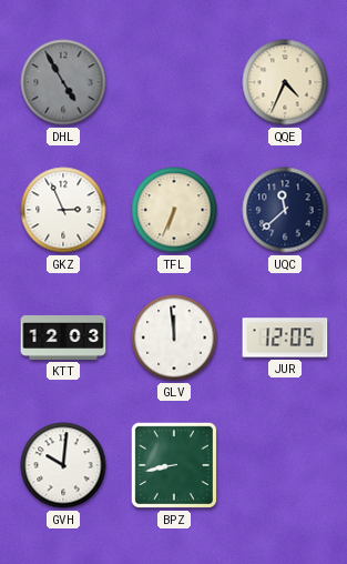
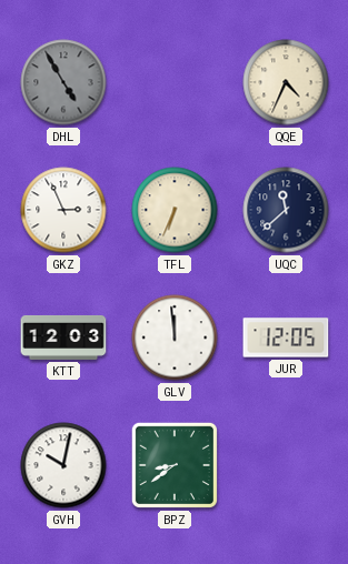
GVH: 10:01 -> 10:02 (63, 465)
BPZ: 8:43 -> 8:39 (175, 465)
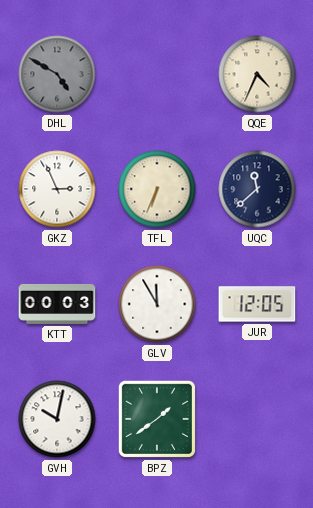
DHL: 4:55 -> 4:50 (57, 74)
KTT: 12:03 -> 00:03 (57, 304)
GLV: 11:59 -> 11:55 (157, 304)
BPZ: 8:39 -> 1:39 (157, 419)
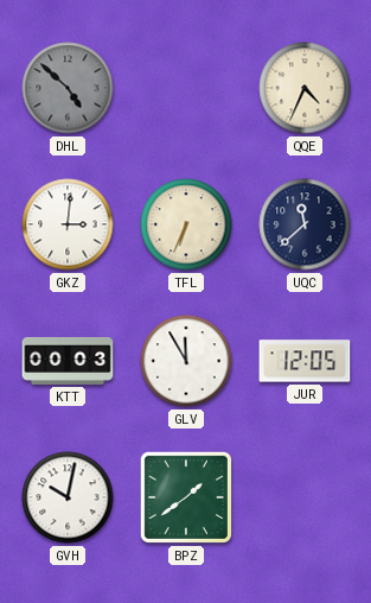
DHL: 4:50 -> 4:52 (68, 88)
GKZ: 2:56 -> 3:01 (68, 224)
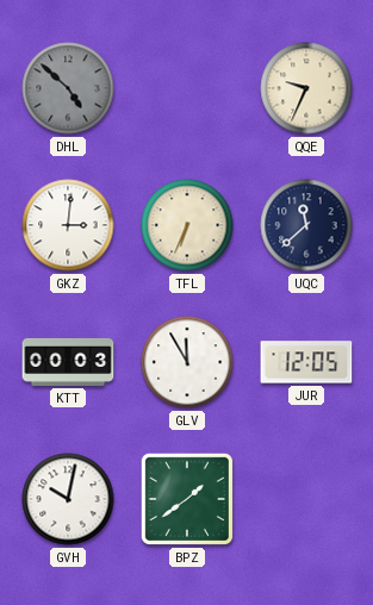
QQE: 4:34 -> 9:34 (306, 88)
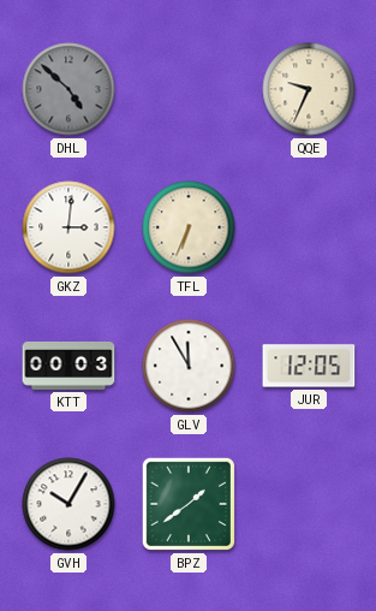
UQC: 11:38 -> none (306, 225)
GVH: 10:02 -> 10:05 (68, 504)
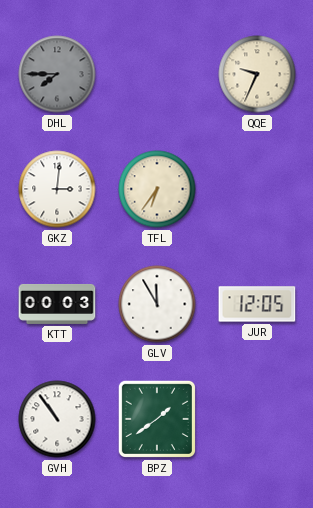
DHL: 4:52 -> 7:45 (57, 74)
TFL: 6:34 -> 6:36 (157, 189)
GVH: 10:05 -> 10:54 (57, 419)
